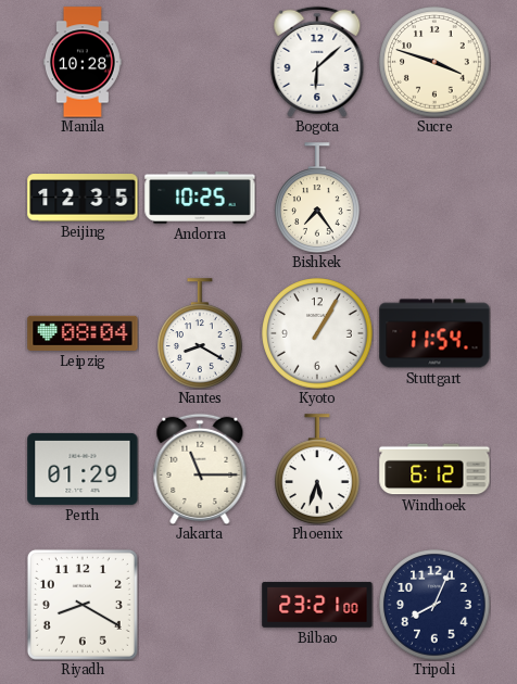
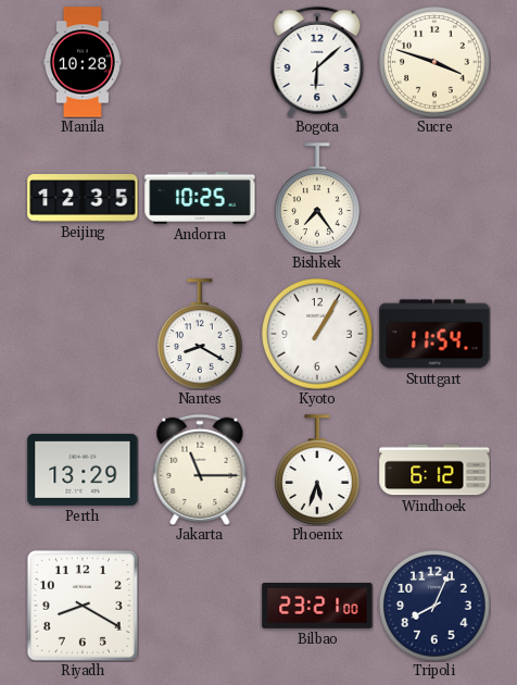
Leipzig: 08:04 -> none (83, 333)
Perth: 01:29 -> 13:29 (83, 470)
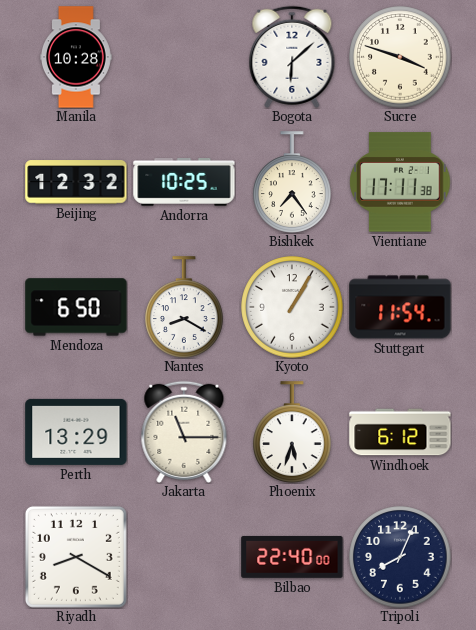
Beijing: 12:35 -> 12:32 (76, 182)
Vientiane: none -> 17:11 (400, 182)
Mendoza: none -> 6:50 (76, 307)
Bilbao: 23:21 -> 22:40 (292, 557)
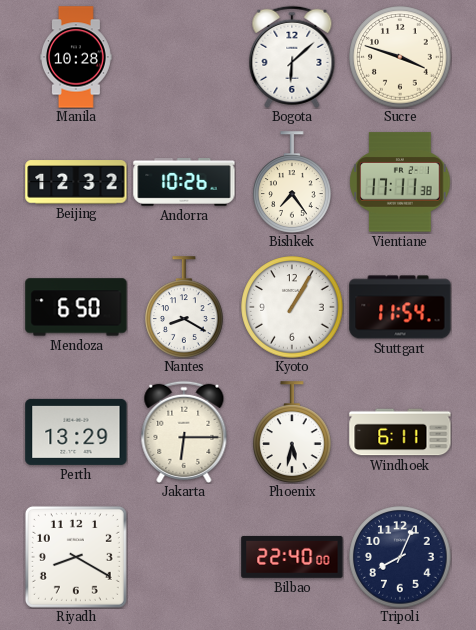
Andorra: 10:25 -> 10:26 (184, 183)
Jakarta: 11:15 -> 6:15 (184, 432)
Phoenix: 5:33 -> 5:32 (293, 432)
Windhoek: 6:12 -> 6:11 (400, 432)
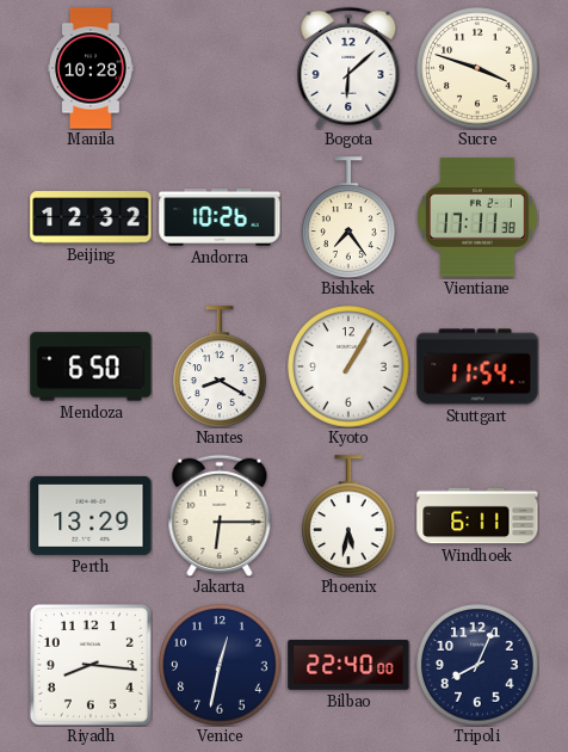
Riyadh: 8:20 -> 8:16 (91, 665)
Venice: none -> 12:32 (220, 665)
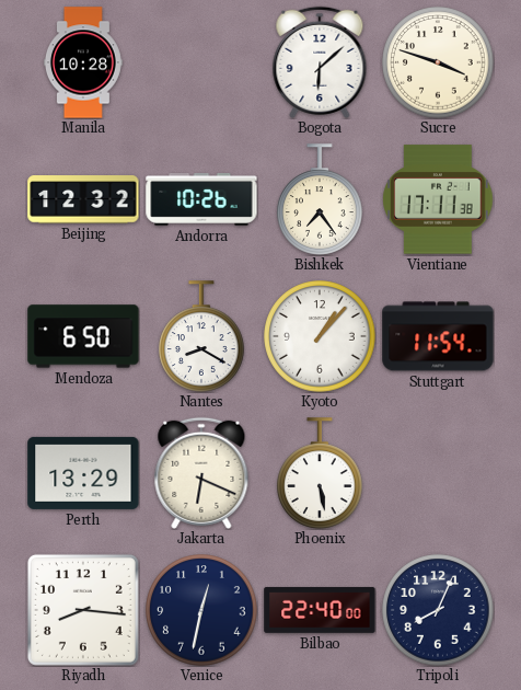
Kyoto: 1:05 -> 1:07 (320, 336)
Jakarta: 6:15 -> 6:19 (201, 473)
Phoenix: 5:32 -> 5:28 (321, 473)
Windhoek: 6:11 -> none (477, 516)
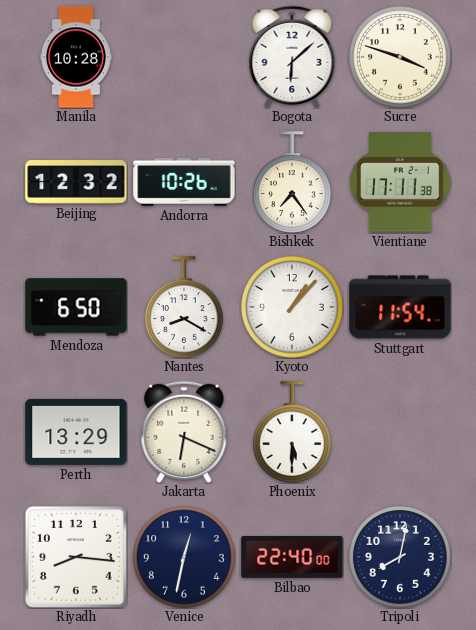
Phoenix: 5:28 -> 5:30 (293, 432)
Tripoli: 8:04 -> 8:02 (400, 557)
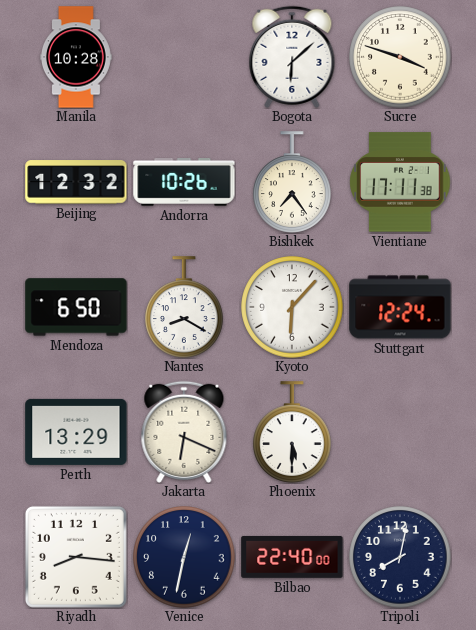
Kyoto: 1:07 -> 6:07 (292, 307)
Stuttgart: 11:54 -> 12:24 (400, 307)
